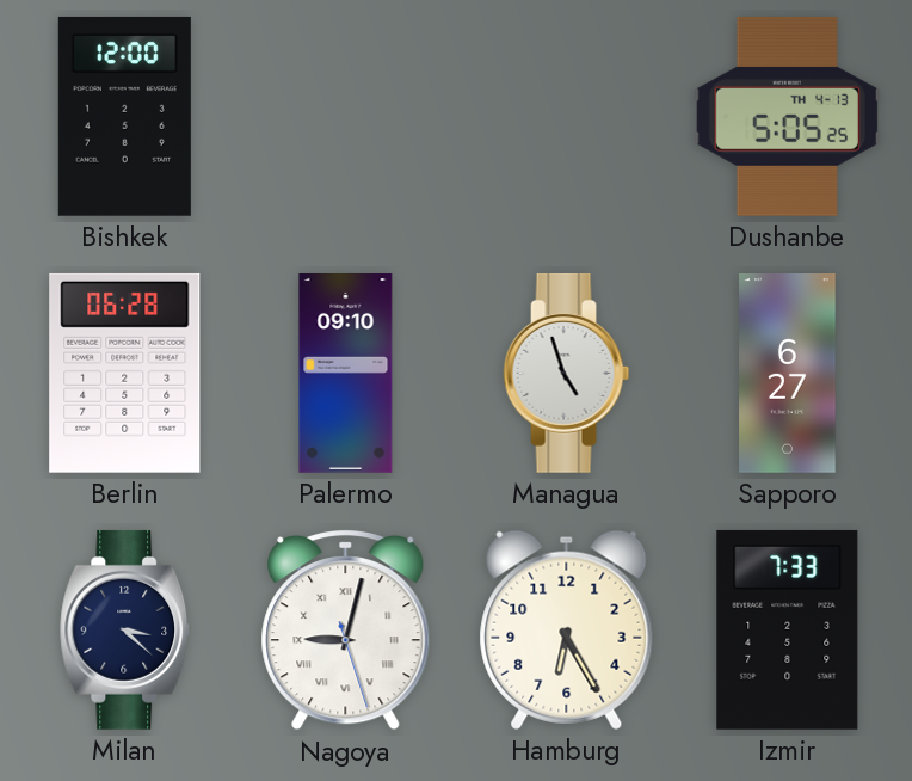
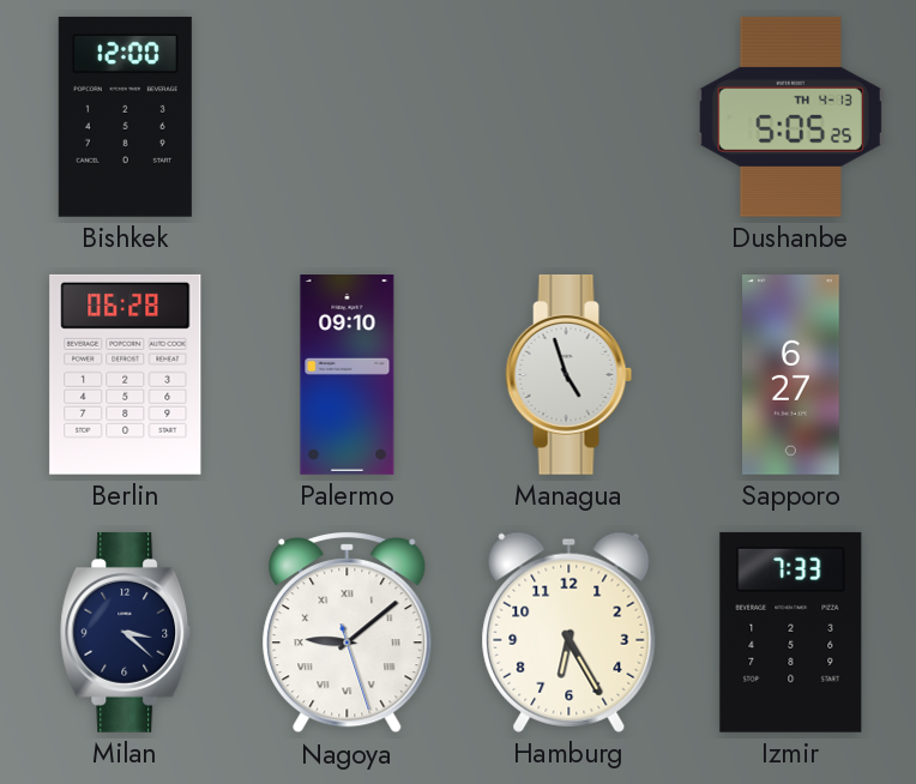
Nagoya: 9:02 -> 9:08 (348, 633)
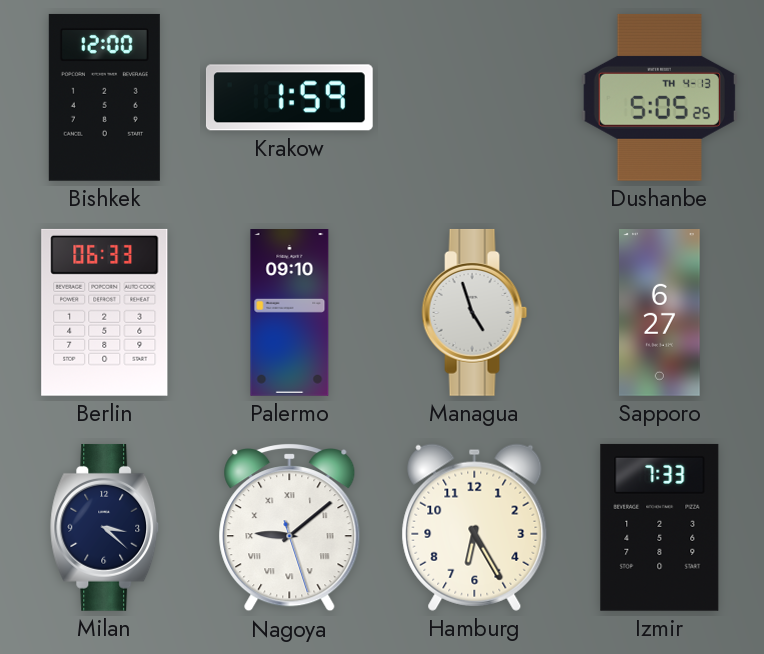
Krakow: none -> 1:59 (289, 98)
Berlin: 06:28 -> 06:33 (105, 312)
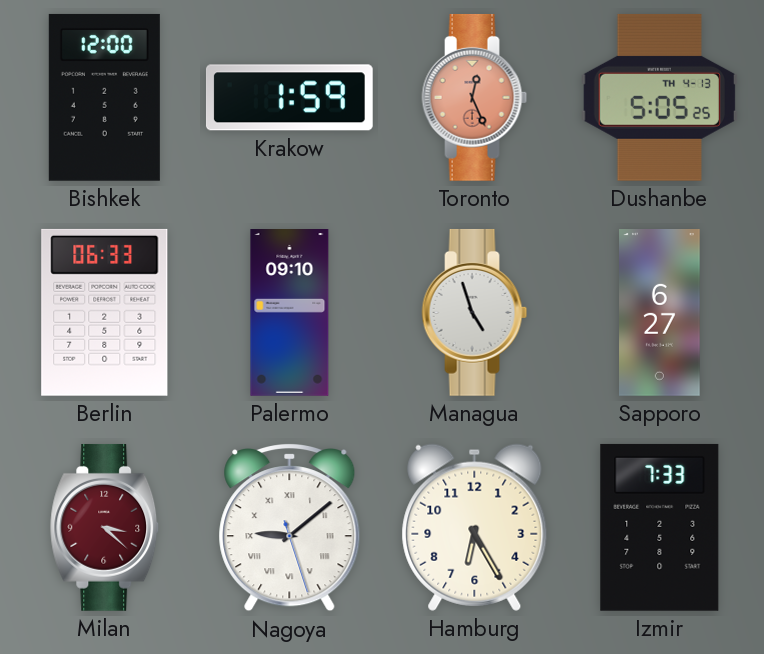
Toronto: none -> 12:26 (475, 97)
Milan dial: navy -> burgundy (105, 527)
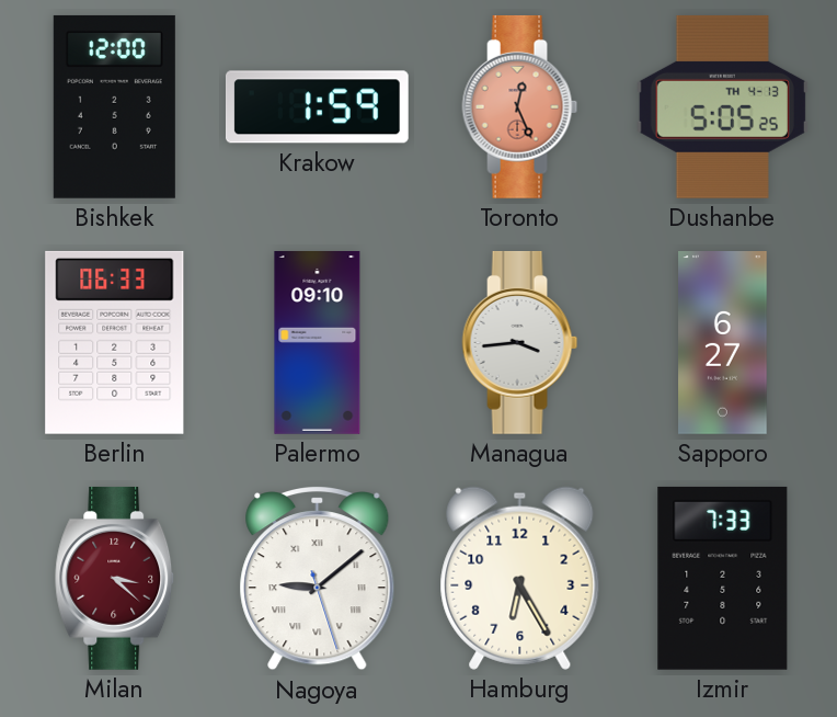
Managua: 4:57 -> 3:44 (520, 342)
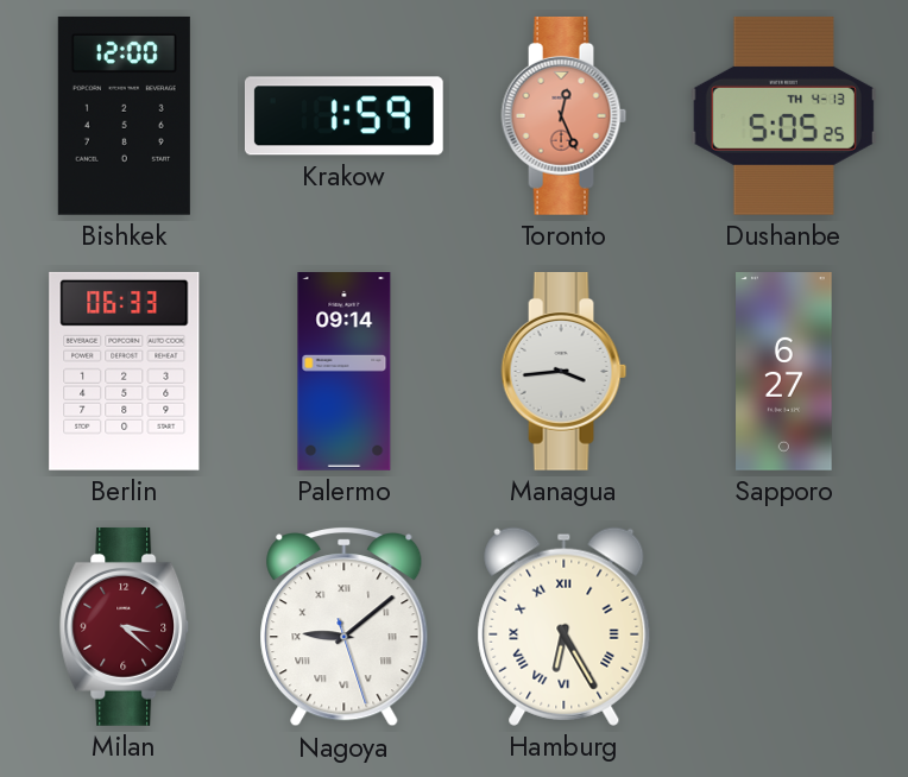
Palermo: 09:10 -> 09:14 (345, 372)
Hamburg numerals: Arabic -> Roman (565, 626)
Izmir: 7:33 -> none (723, 578)
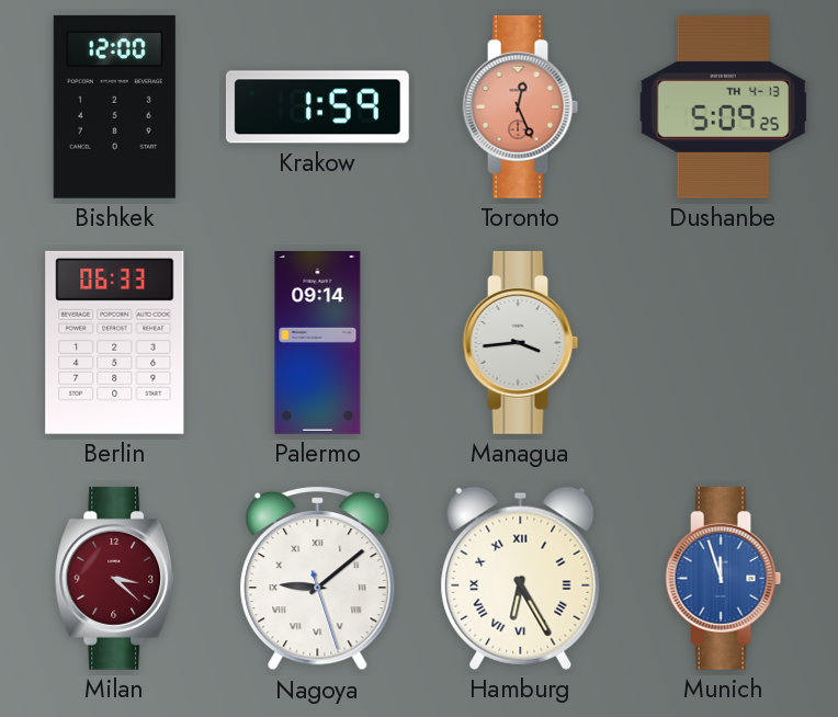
Dushanbe: 5:05 -> 5:09 (723, 106)
Sapporo: 6:27 -> none (784, 372)
Munich: none -> 11:57 (724, 578)
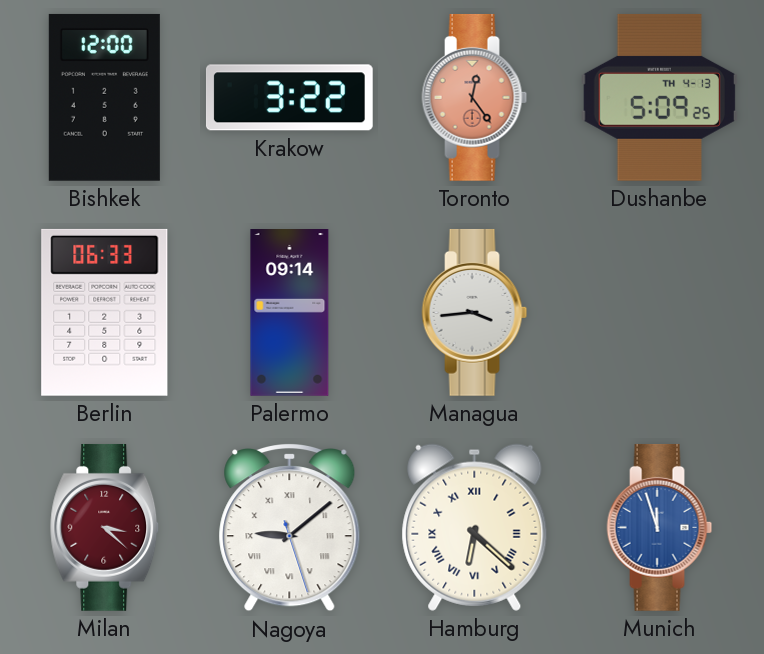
Krakow: 1:59 -> 3:22 (289, 98)
Toronto: 12:26 -> 12:24 (475, 97)
Hamburg: 6:25 -> 6:22 (475, 527)
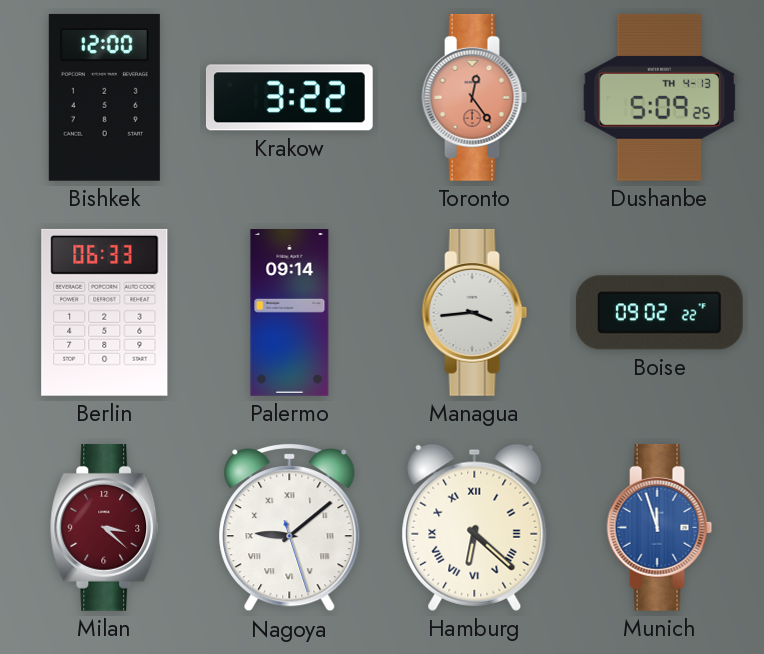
Boise: none -> 09:02 (659, 313)
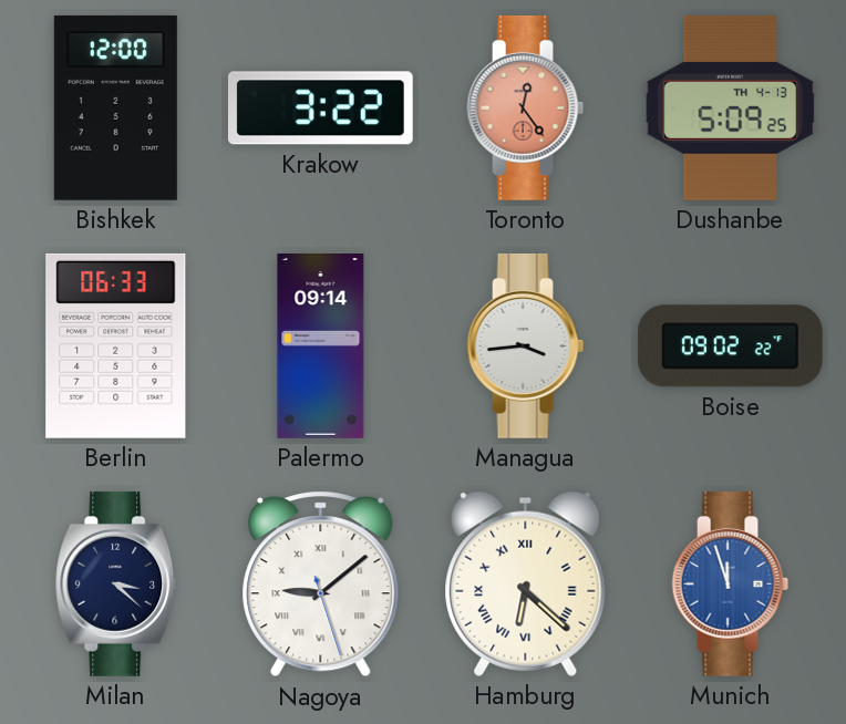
Milan dial: burgundy -> navy (116, 583)
